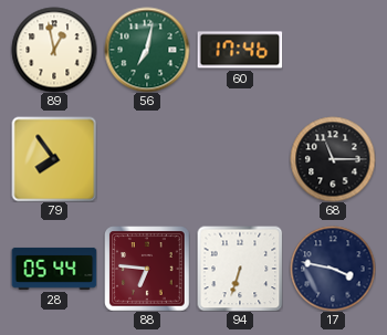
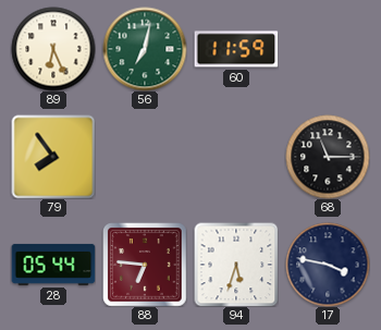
89: 12:58 -> 6:26 (53, 49)
60: 17:46 -> 11:59 (236, 49)
94: 6:33 -> 5:33 (236, 265)
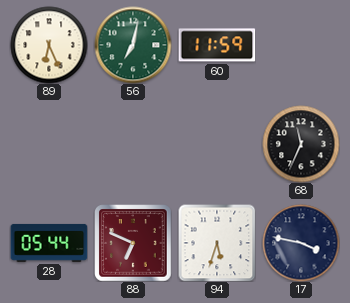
79: 7:54 -> none (53, 157)
68: 11:15 -> 11:34 (301, 144)
88: 6:46 -> 6:49 (133, 243)
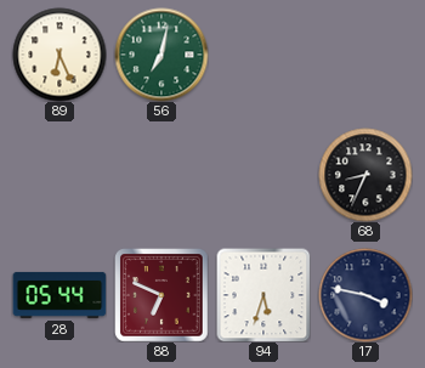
60: 11:59 -> none (217, 45)
68: 11:34 -> 8:34 (365, 175)
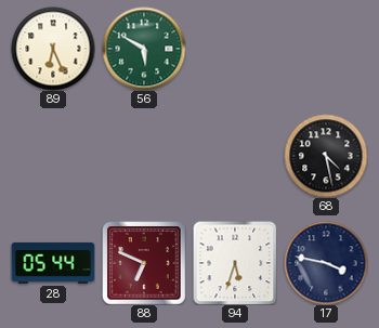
56: 7:02 -> 5:50 (144, 49)
68: 8:34 -> 4:28 (326, 156)
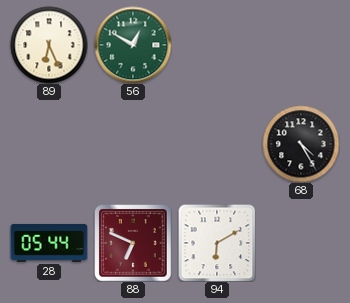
56: 5:50 -> 12:50 (133, 45)
68: 4:28 -> 4:25 (301, 144)
94: 5:33 -> 6:10 (217, 243)
17: 3:47 -> none (326, 263)
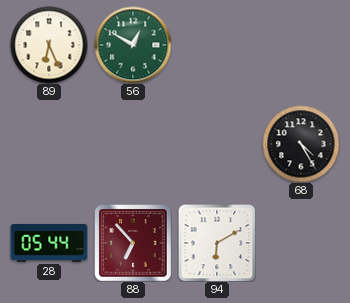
88: 6:49 -> 6:53 (133, 243)
